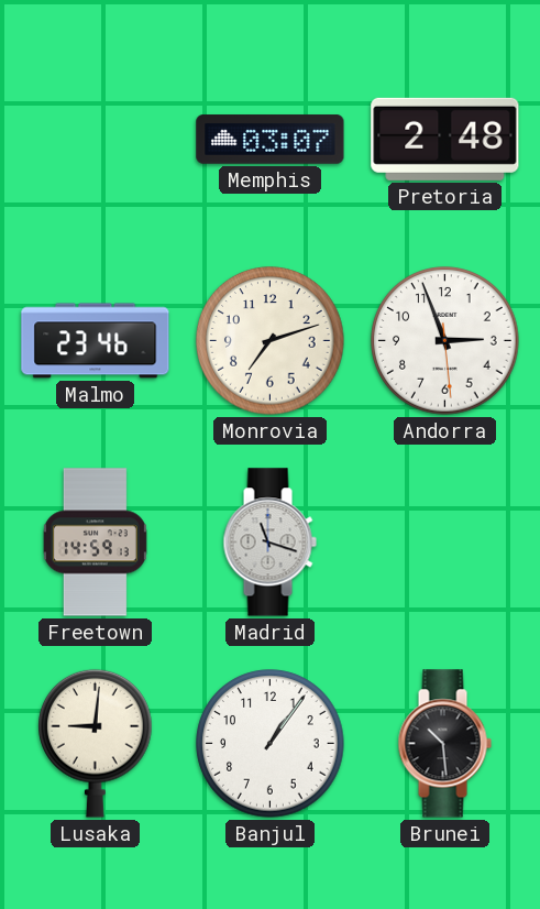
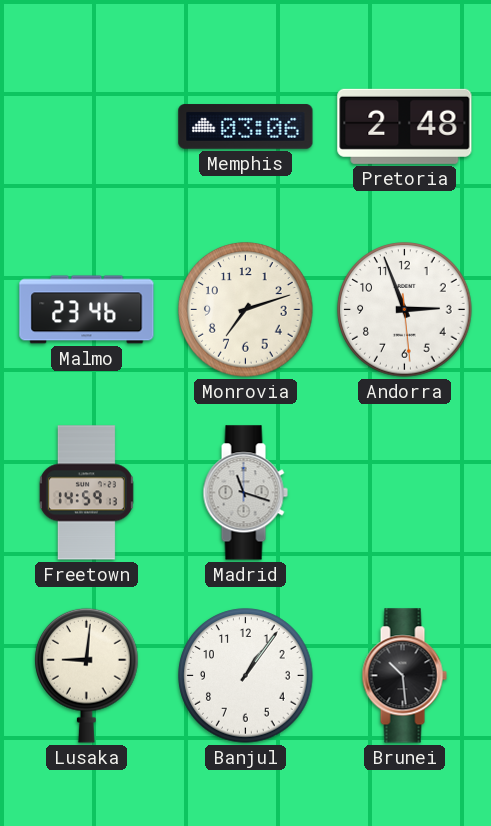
Memphis: 03:07 -> 03:06 (246, 127)
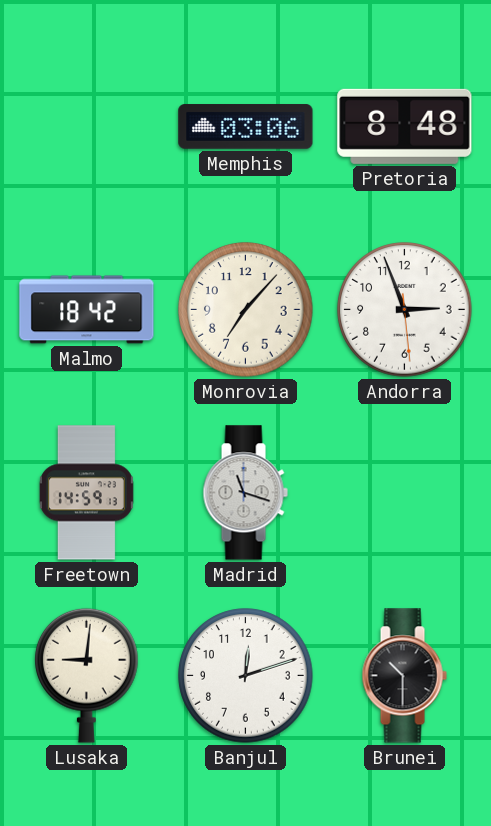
Pretoria: 2:48 -> 8:48 (405, 126)
Malmo: 23:46 -> 18:42 (87, 310)
Monrovia: 7:12 -> 7:07 (246, 310)
Banjul: 1:06 -> 12:12 (246, 676)
Brunei: 10:29 -> 10:30 (404, 676)
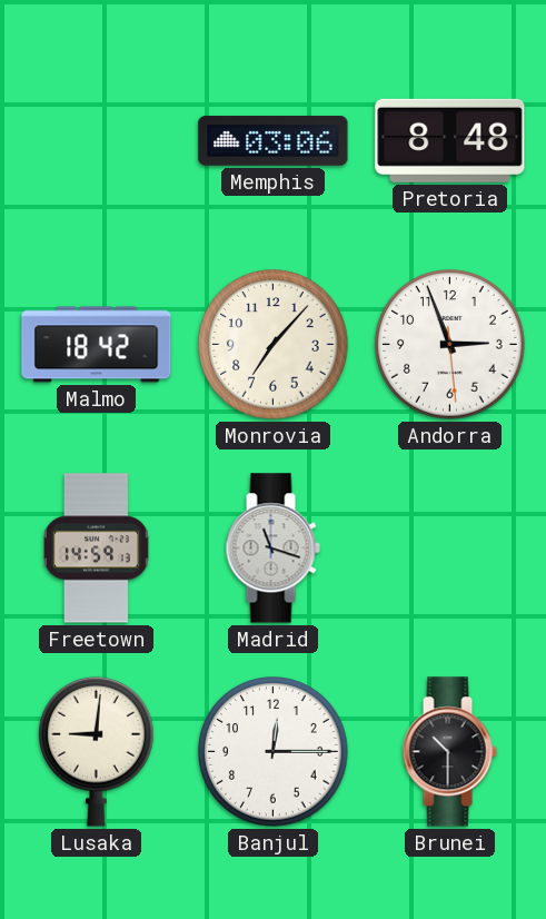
Banjul: 12:12 -> 12:15 (274, 752)
